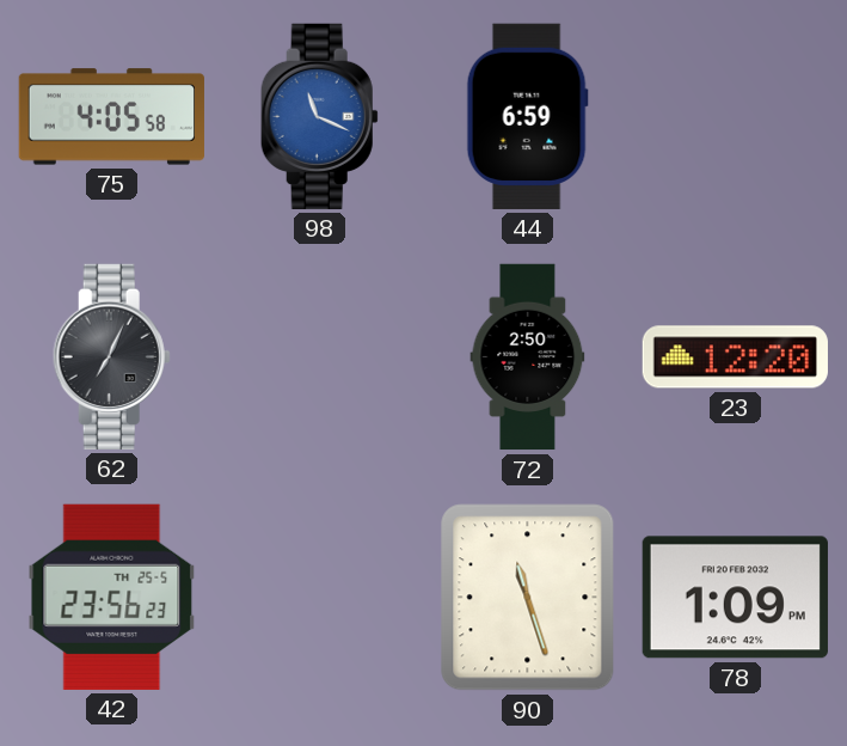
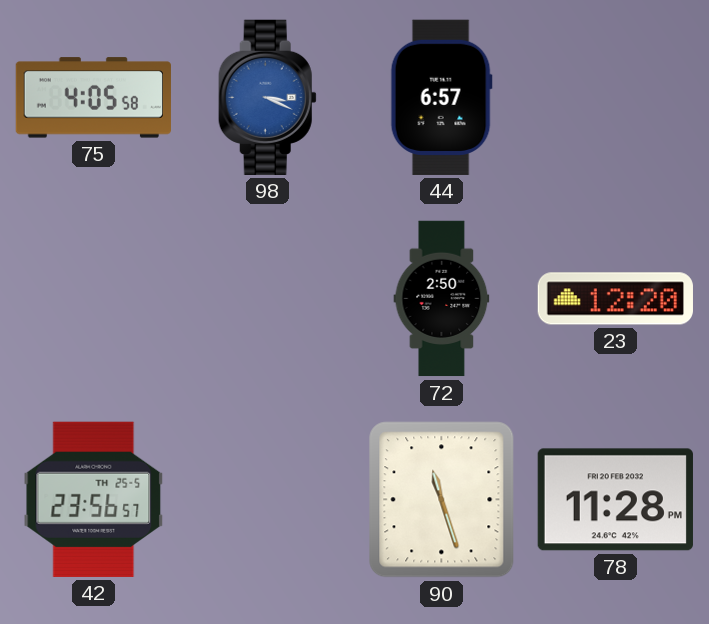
98: 11:19 -> 3:19 (267, 97)
44: 6:59 -> 6:57 (441, 97)
62: 7:04 -> none (111, 356)
42: 23:56:23 -> 23:56:57 (94, 499)
78: 1:09 -> 11:28 (615, 500)
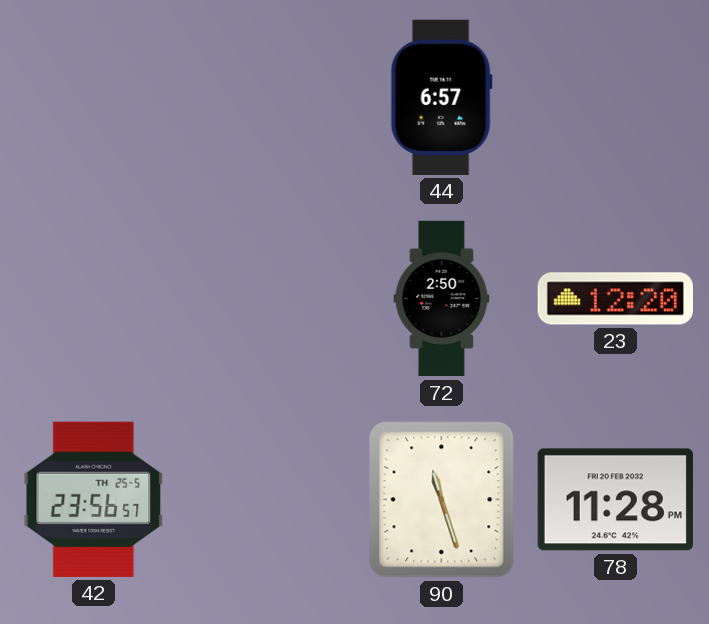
75: 4:05 -> none (93, 98)
98: 3:19 -> none (267, 97)
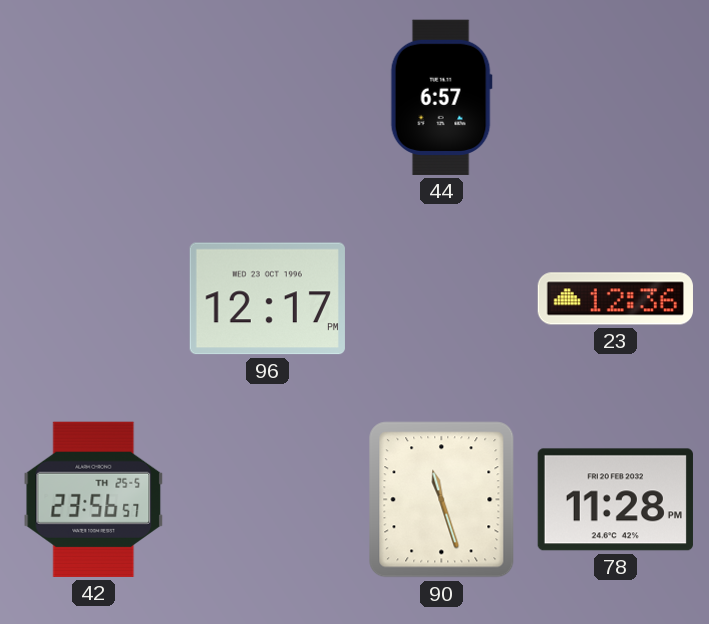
96: none -> 12:17 (267, 299)
72: 2:50 -> none (442, 299)
23: 12:20 -> 12:36 (615, 299)
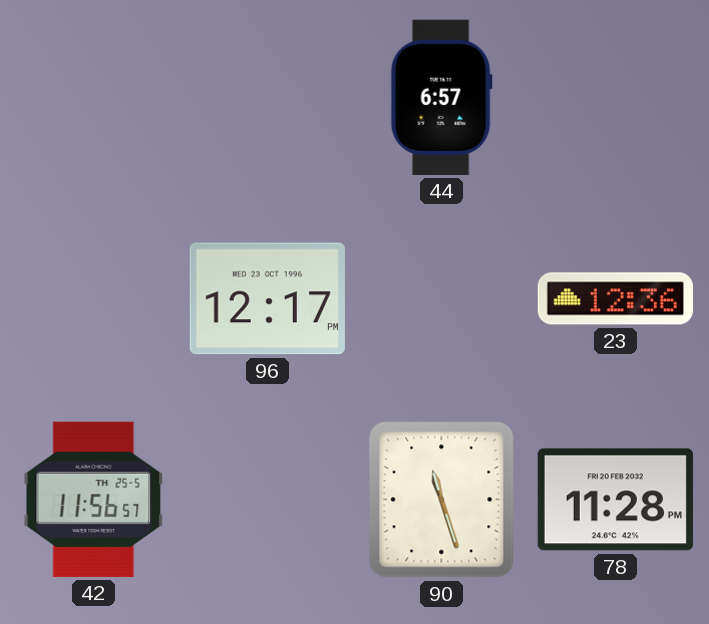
42: 23:56 -> 11:56 (94, 499)
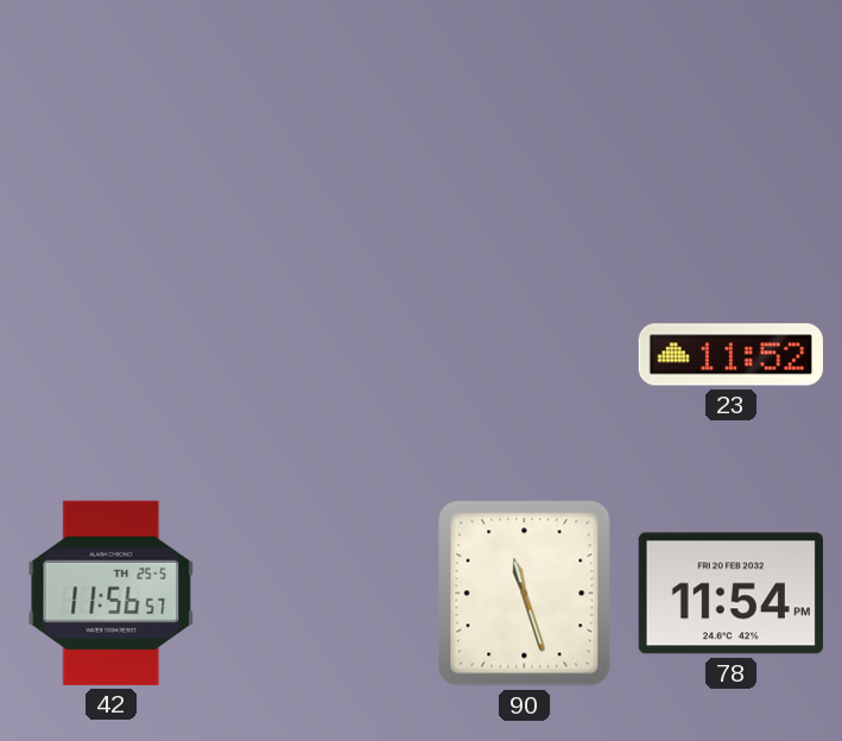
44: 6:57 -> none (441, 97)
96: 12:17 -> none (267, 299)
23: 12:36 -> 11:52 (730, 355)
78: 11:28 -> 11:54 (730, 594)
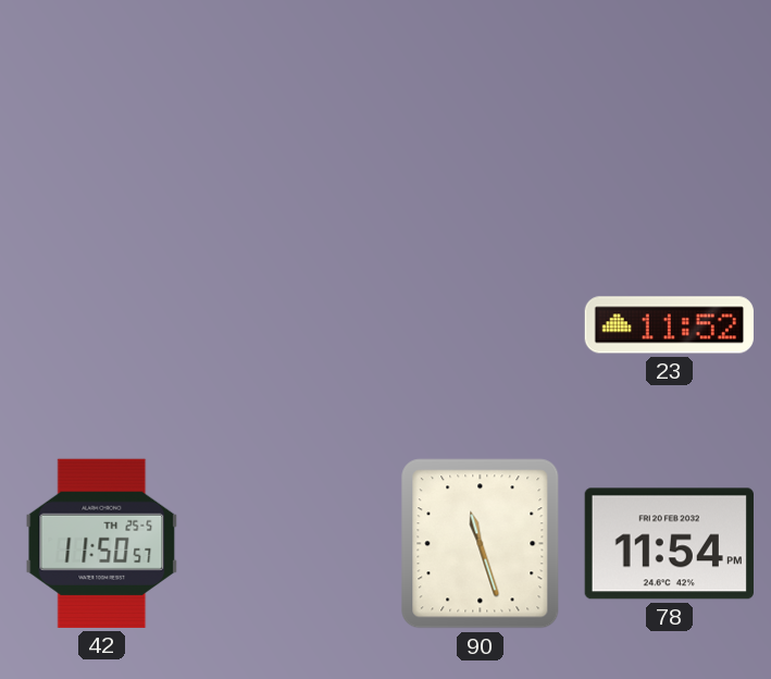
42: 11:56 -> 11:50 (102, 543)
